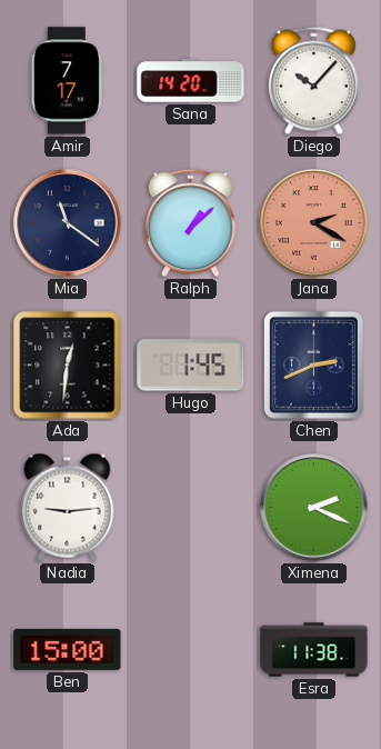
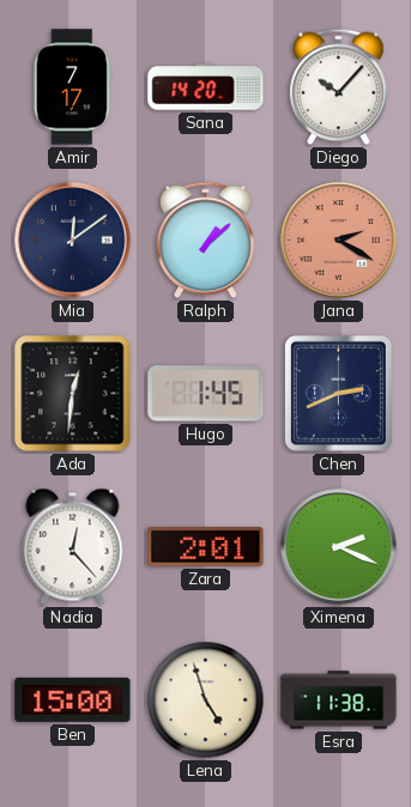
Mia: 11:21 -> 12:09 (73, 241)
Nadia: 9:14 -> 12:23 (73, 546)
Zara: none -> 2:01 (206, 547)
Lena: none -> 4:57 (206, 700)
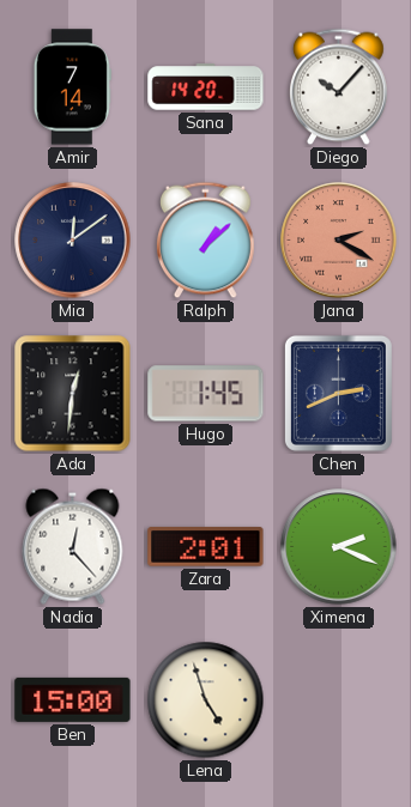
Amir: 7:17 -> 7:14 (72, 87)
Esra: 11:38 -> none (339, 700)
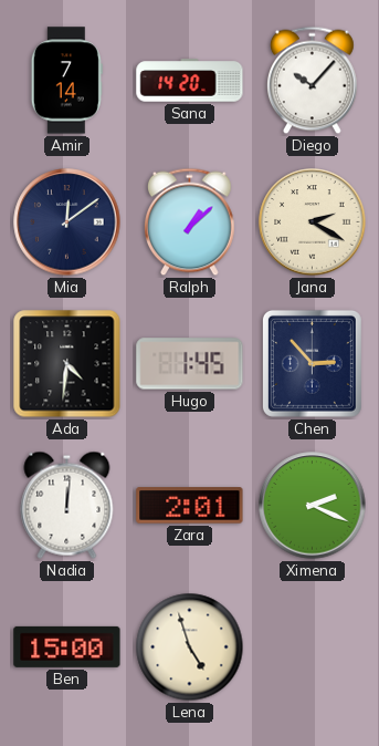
Jana dial: salmon -> cream (313, 222)
Ada: 12:31 -> 4:31 (67, 364)
Chen: 2:41 -> 2:53 (312, 363)
Nadia: 12:23 -> 12:01 (67, 505)
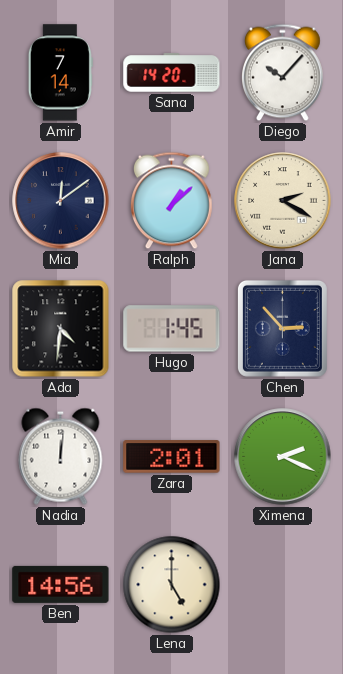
Ben: 15:00 -> 14:56 (61, 584)
Lena: 4:57 -> 5:00 (172, 585)
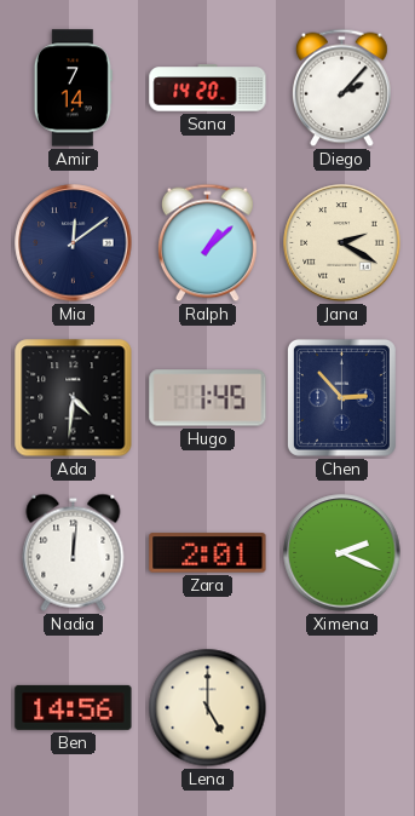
Diego: 10:07 -> 2:07 (342, 88)
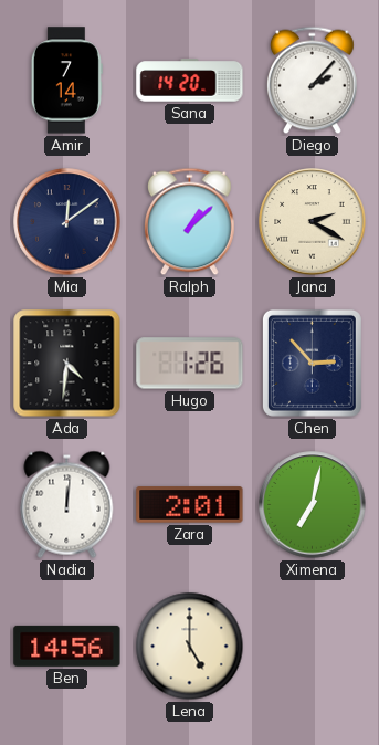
Hugo: 1:45 -> 1:26 (190, 364)
Ximena: 2:19 -> 7:02 (313, 505)
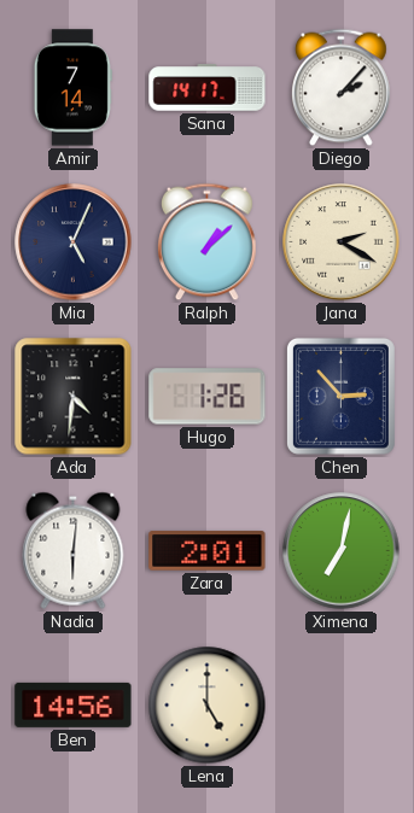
Sana: 14:20 -> 14:17 (208, 88)
Mia: 12:09 -> 5:04 (74, 242)
Nadia: 12:01 -> 6:01 (74, 550)
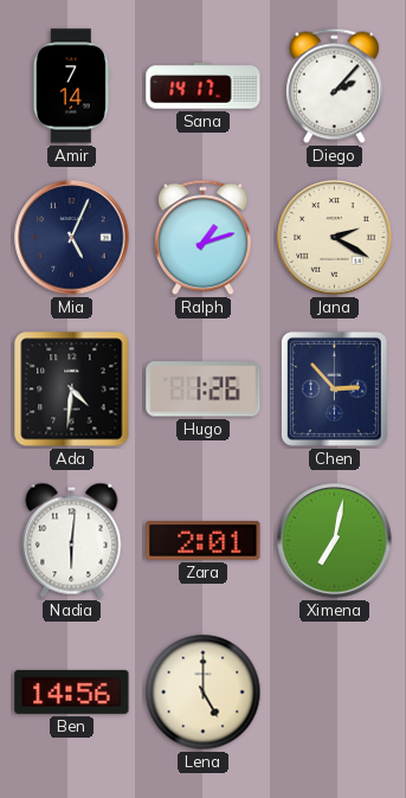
Ralph: 1:08 -> 1:12 (204, 238)
